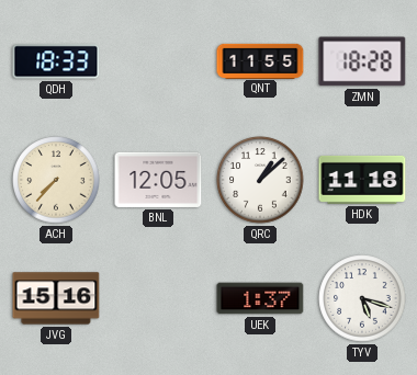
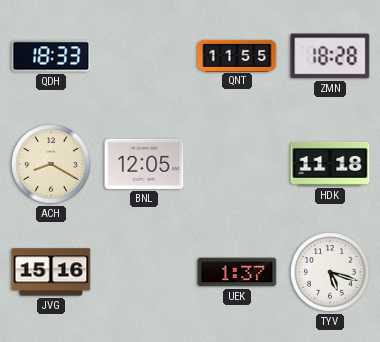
ACH: 7:37 -> 8:20 (51, 164)
QRC: 1:08 -> none (260, 180)
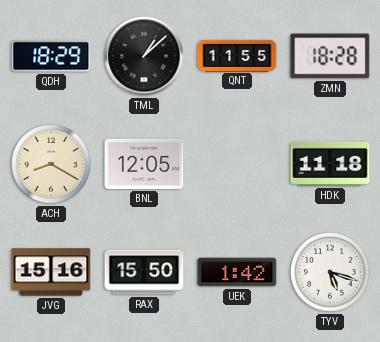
QDH: 18:33 -> 18:29 (51, 56)
TML: none -> 1:08 (144, 56)
RAX: none -> 15:50 (144, 272)
UEK: 1:37 -> 1:42 (237, 272)
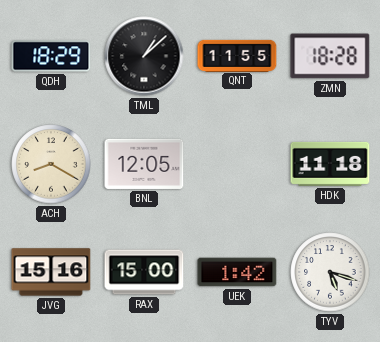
RAX: 15:50 -> 15:00 (144, 272)
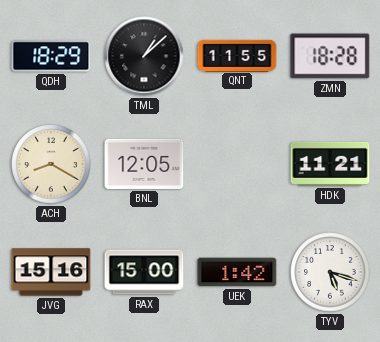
HDK: 11:18 -> 11:21 (330, 164)
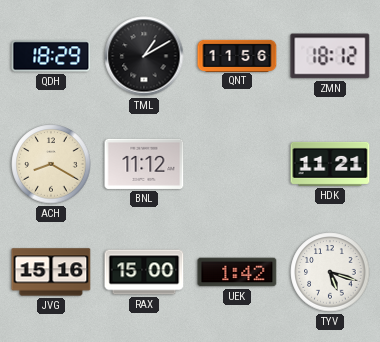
TML: 1:08 -> 1:10 (144, 56)
QNT: 11:55 -> 11:56 (237, 55)
ZMN: 18:28 -> 18:12 (330, 56)
BNL: 12:05 -> 11:12 (144, 164)
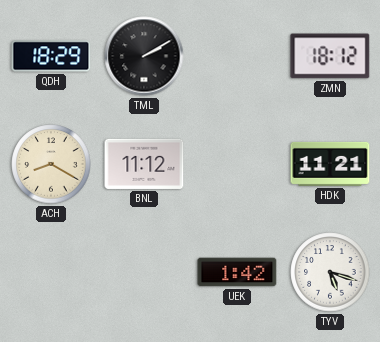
TML: 1:10 -> 2:10 (144, 56)
QNT: 11:56 -> none (237, 55)
JVG: 15:16 -> none (51, 272)
RAX: 15:00 -> none (144, 272)
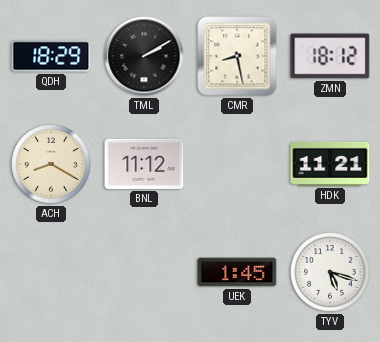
CMR: none -> 8:28 (237, 56)
UEK: 1:42 -> 1:45 (237, 272)
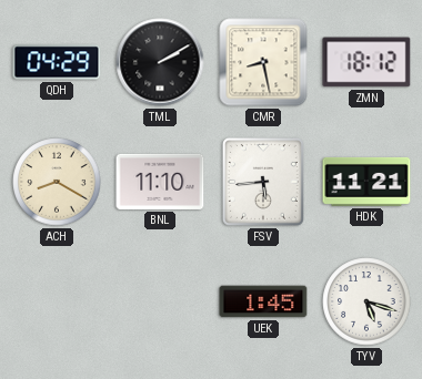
QDH: 18:29 -> 04:29 (57, 62)
BNL: 11:12 -> 11:10 (160, 182)
FSV: none -> 5:44 (263, 182)
